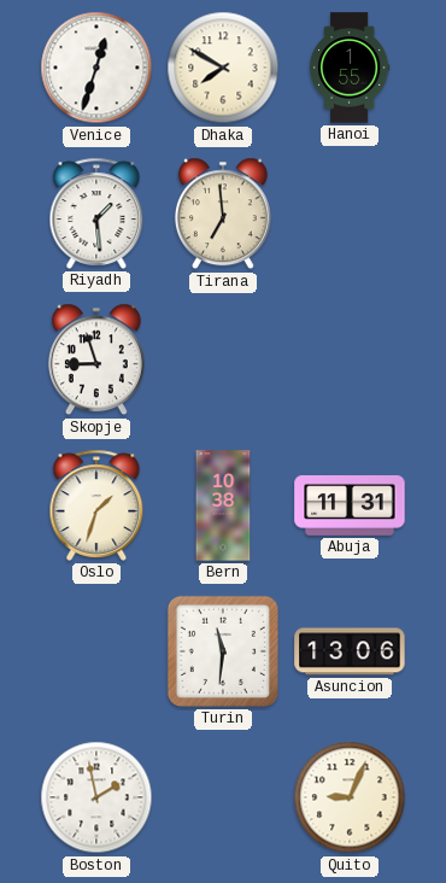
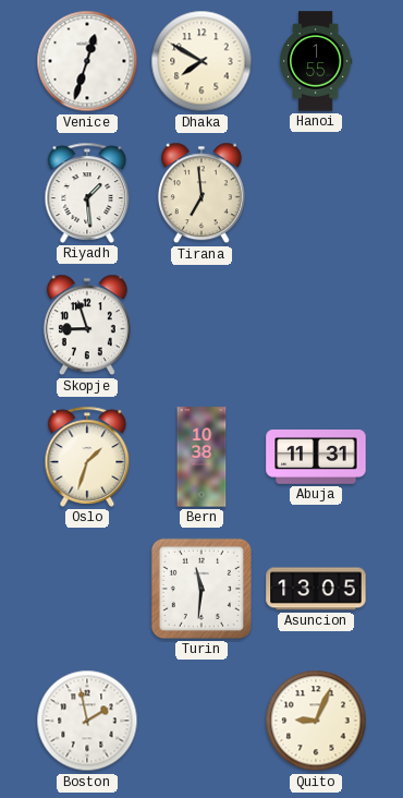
Asuncion: 13:06 -> 13:05 (316, 589)
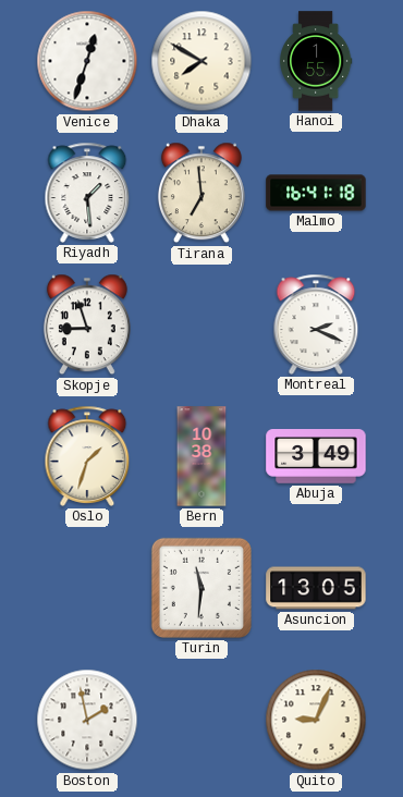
Malmo: none -> 16:41 (316, 193)
Montreal: none -> 2:19 (316, 324)
Abuja: 11:31 -> 3:49 (316, 457)
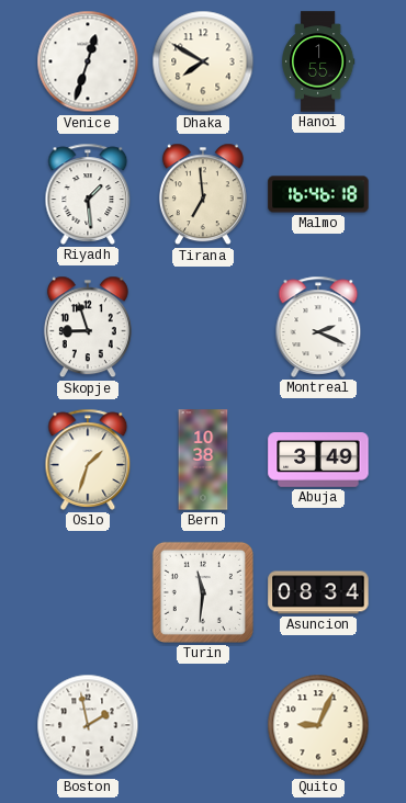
Malmo: 16:41 -> 16:46 (318, 194)
Asuncion: 13:05 -> 08:34 (318, 592)
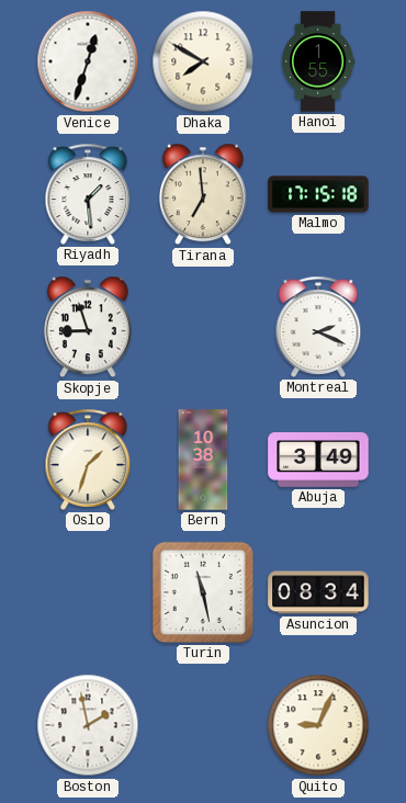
Malmo: 16:46 -> 17:15 (318, 194)
Turin: 11:31 -> 11:28 (203, 592)
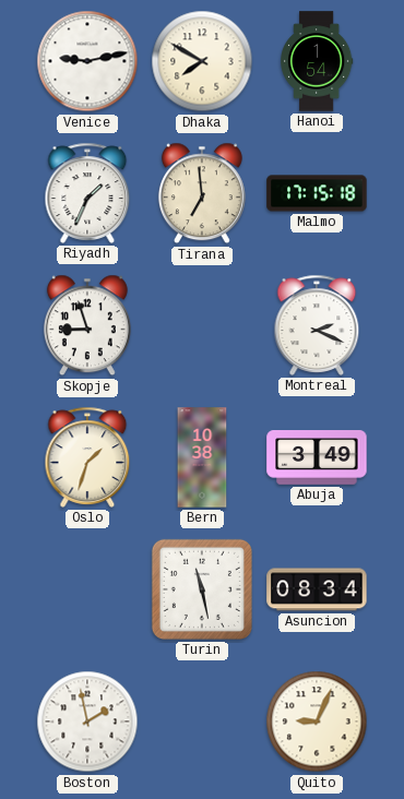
Venice: 12:33 -> 9:13 (87, 61)
Hanoi: 1:55 -> 1:54 (317, 61)
Riyadh: 1:29 -> 1:34 (87, 193)
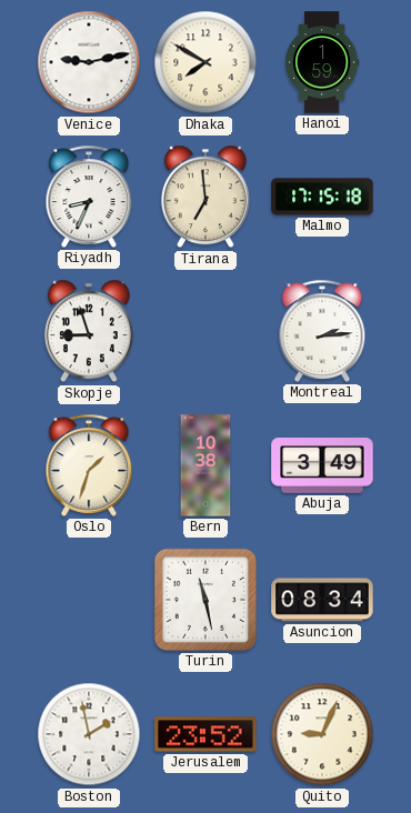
Hanoi: 1:54 -> 1:59 (322, 62)
Riyadh: 1:34 -> 8:34 (89, 197)
Montreal: 2:19 -> 2:14 (322, 331)
Jerusalem: none -> 23:52 (205, 734)
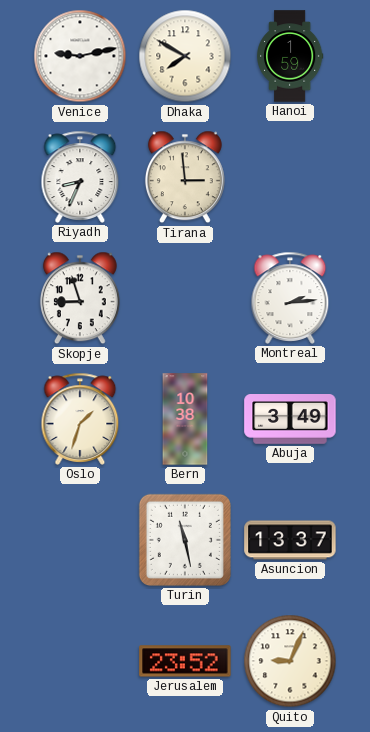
Tirana: 6:59 -> 2:59 (185, 177)
Malmo: 17:15 -> none (322, 197)
Asuncion: 08:34 -> 13:37 (290, 540)
Boston: 1:58 -> none (89, 734)
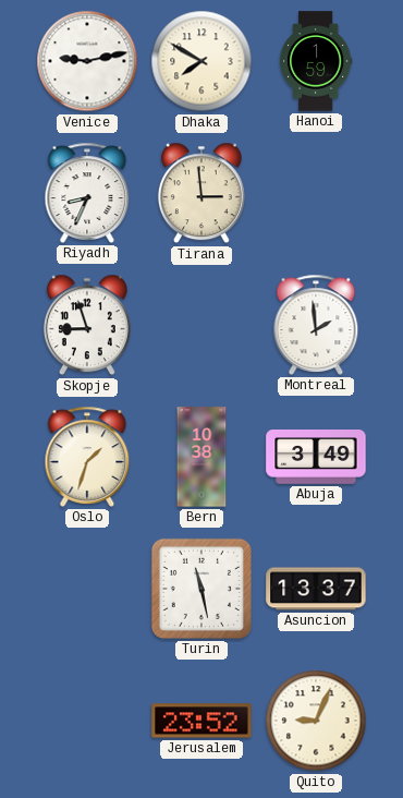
Montreal: 2:14 -> 1:59 (316, 325)
